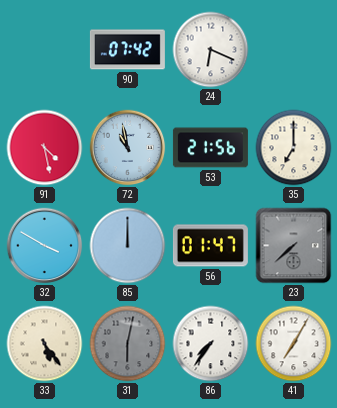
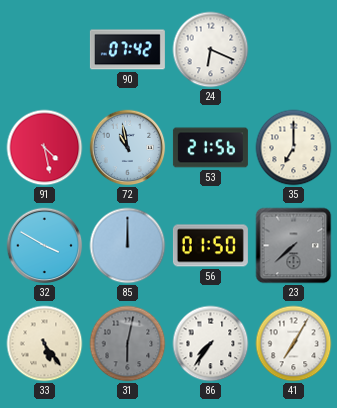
56: 01:47 -> 01:50 (210, 246)
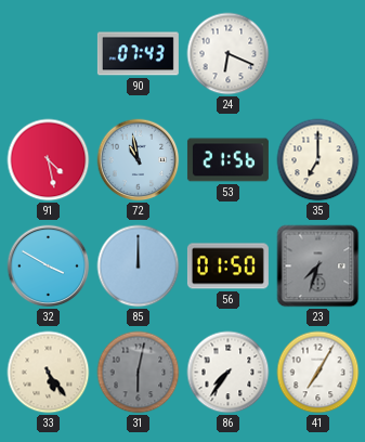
90: 07:42 -> 07:43 (138, 54)
23: 7:38 -> 7:33 (318, 266)
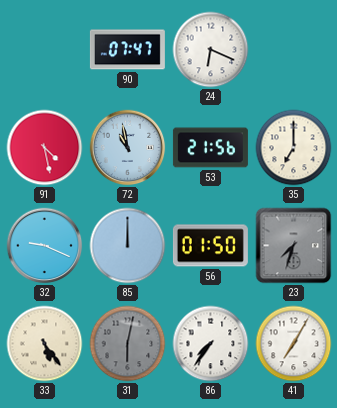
90: 07:43 -> 07:47 (127, 50)
32: 3:50 -> 9:19 (45, 246)
